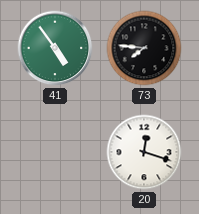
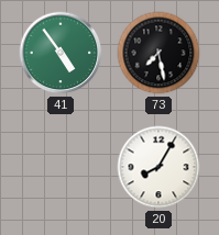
73: 7:46 -> 7:28 (158, 53)
20: 12:18 -> 8:05 (158, 167)
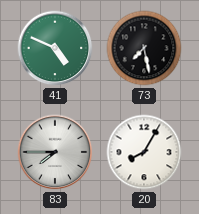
41: 4:54 -> 4:49 (55, 48)
83: none -> 7:45 (55, 152)
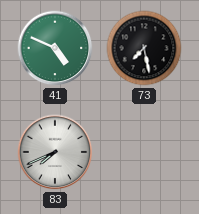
83: 7:45 -> 7:41 (55, 152)
20: 8:05 -> none (144, 152)
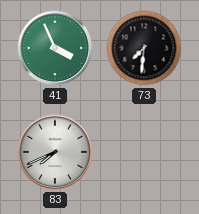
41: 4:49 -> 3:56 (55, 48)
73: 7:28 -> 7:31 (144, 48)
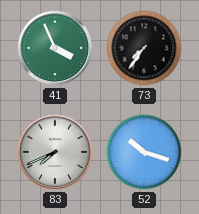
73: 7:31 -> 7:36 (144, 48)
52: none -> 10:18 (144, 152)
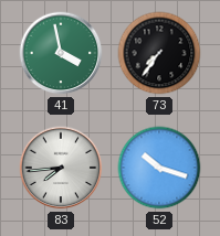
41: 3:56 -> 3:58 (61, 53)
83: 7:41 -> 7:44 (61, 168)
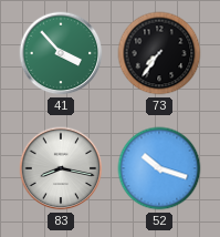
41: 3:58 -> 3:53 (61, 53)
83: 7:44 -> 8:17 (61, 168)
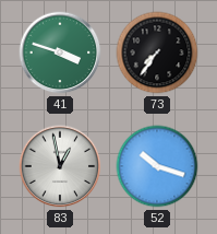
41: 3:53 -> 3:48 (60, 52)
83: 8:17 -> 12:58 (60, 166)
